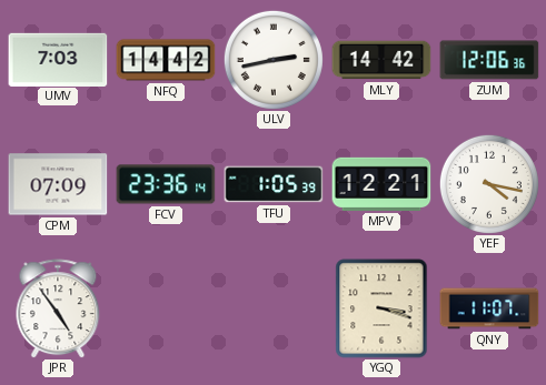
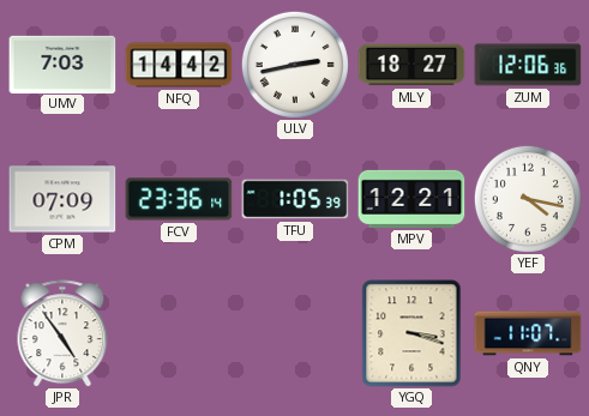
MLY: 14:42 -> 18:27 (411, 65)
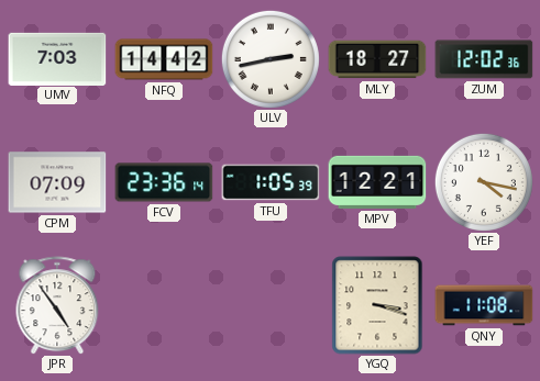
ZUM: 12:06 -> 12:02 (484, 59)
QNY: 11:07 -> 11:08 (484, 305)
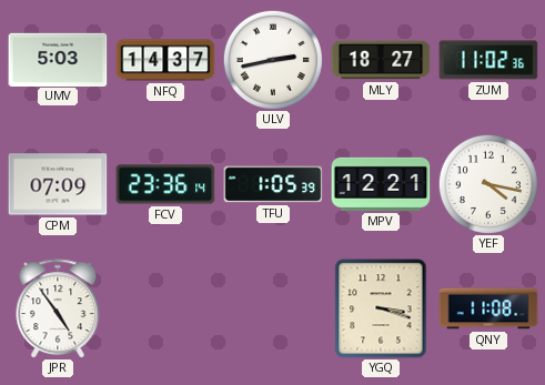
UMV: 7:03 -> 5:03 (58, 59)
NFQ: 14:42 -> 14:37 (165, 60)
ZUM: 12:02 -> 11:02 (488, 60)
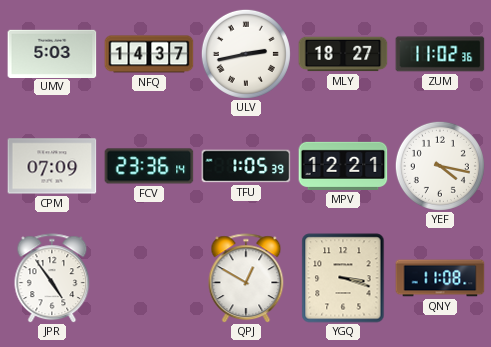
QPJ: none -> 12:50 (246, 278)
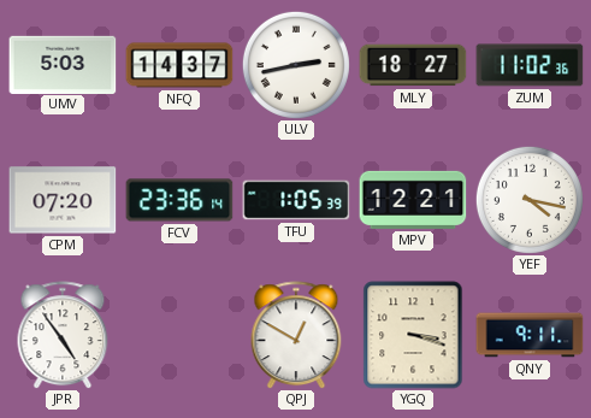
CPM: 07:09 -> 07:20 (63, 200)
QNY: 11:08 -> 9:11 (530, 335)
